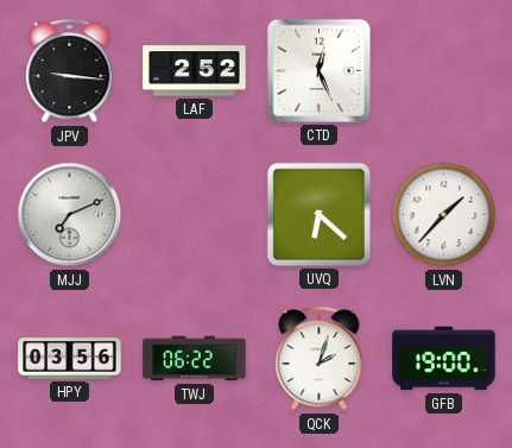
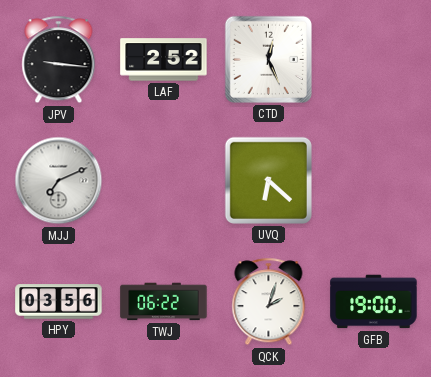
LVN: 1:37 -> none (444, 215)
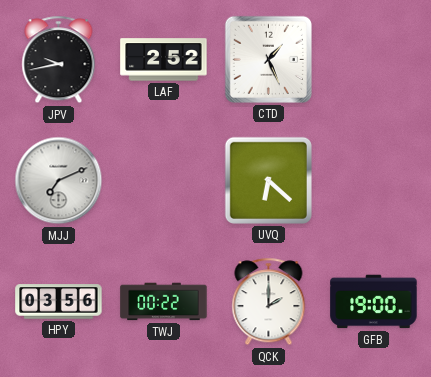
JPV: 9:16 -> 9:43 (59, 60)
CTD: 12:26 -> 1:26 (268, 59)
TWJ: 06:22 -> 00:22 (164, 302)
QCK: 2:03 -> 2:00 (269, 302)
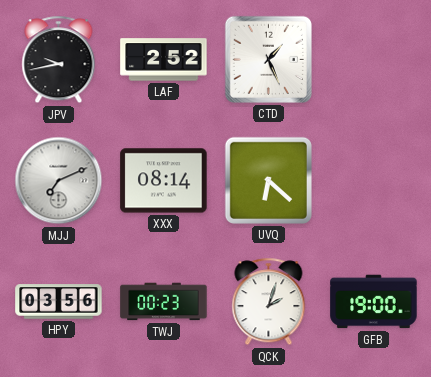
XXX: none -> 08:14 (164, 181)
TWJ: 00:22 -> 00:23 (164, 302)
QCK: 2:00 -> 2:03 (269, 302)
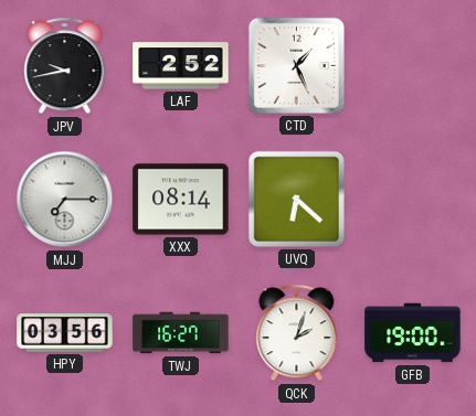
MJJ: 7:11 -> 7:15 (65, 200)
TWJ: 00:23 -> 16:27 (181, 333)
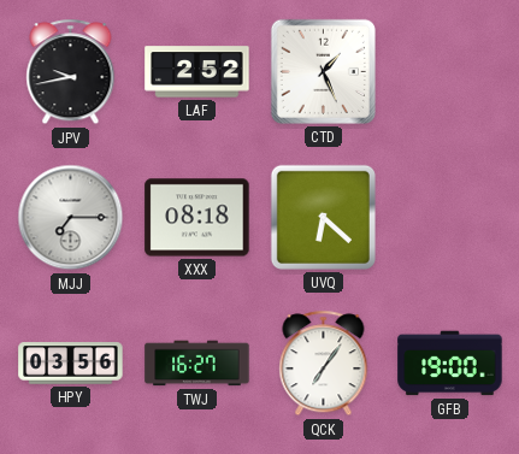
XXX: 08:14 -> 08:18 (197, 218)
QCK: 2:03 -> 7:06 (324, 364)
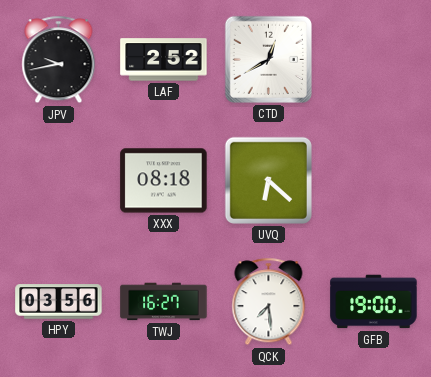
CTD: 1:26 -> 12:40 (268, 59)
MJJ: 7:15 -> none (71, 218)
QCK: 7:06 -> 7:29 (269, 302)
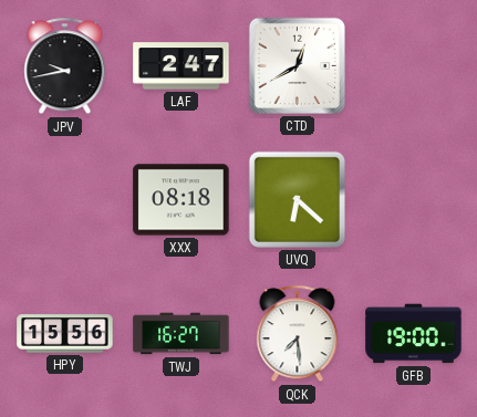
LAF: 2:52 -> 2:47 (182, 66)
HPY: 03:56 -> 15:56 (65, 334)
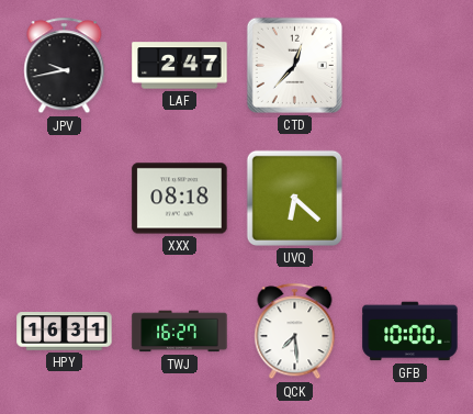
CTD: 12:40 -> 12:37 (294, 65)
HPY: 15:56 -> 16:31 (65, 332)
GFB: 19:00 -> 10:00 (410, 332)
